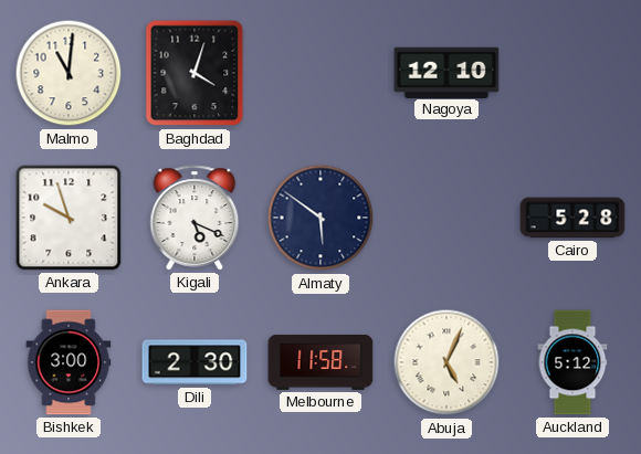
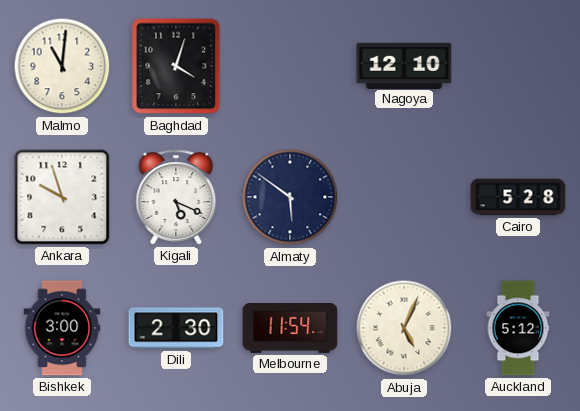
Melbourne: 11:58 -> 11:54 (290, 328)
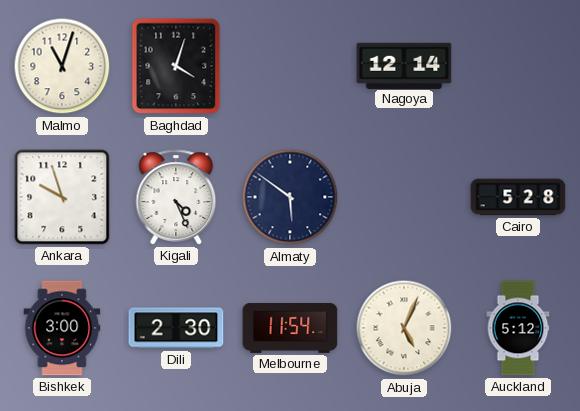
Malmo: 11:01 -> 11:03 (62, 66)
Nagoya: 12:10 -> 12:14 (404, 65)
Kigali: 5:19 -> 4:26 (176, 197)
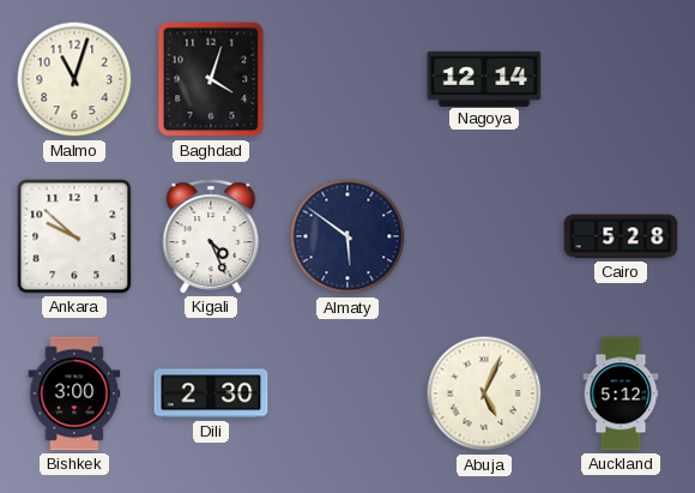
Ankara: 9:57 -> 9:52 (74, 236)
Melbourne: 11:54 -> none (290, 328)
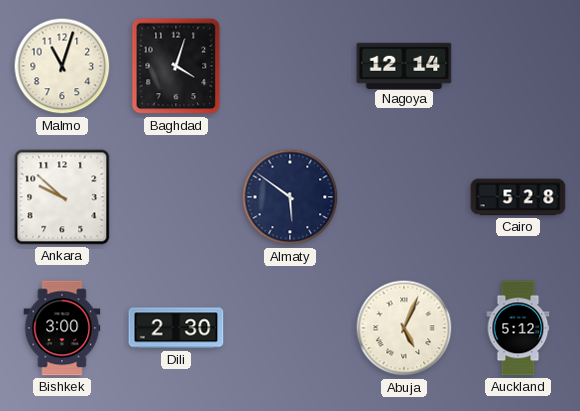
Kigali: 4:26 -> none (211, 236)
